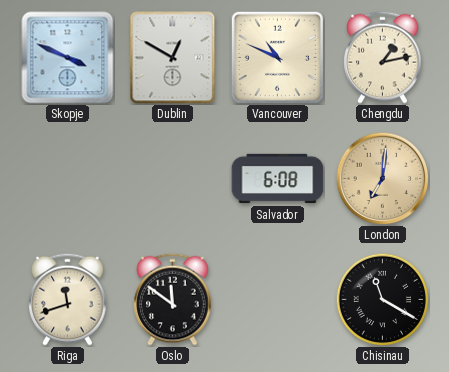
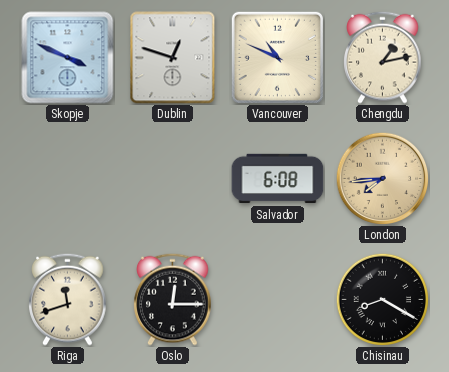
Dublin: 12:50 -> 12:48 (173, 58)
London: 7:01 -> 7:44 (382, 178)
Oslo: 11:51 -> 12:15 (173, 299)
Chisinau: 11:20 -> 8:20 (382, 299)
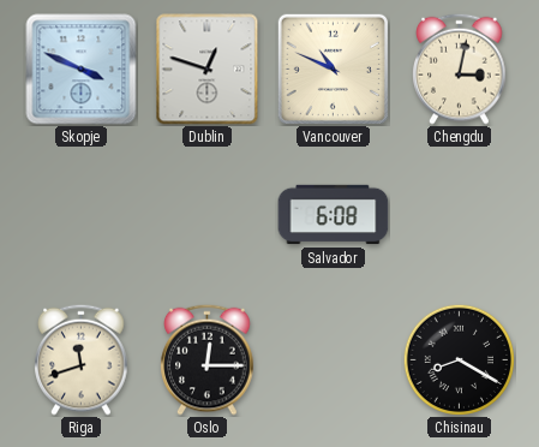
Chengdu: 1:13 -> 3:02 (460, 68)
London: 7:44 -> none (382, 178)
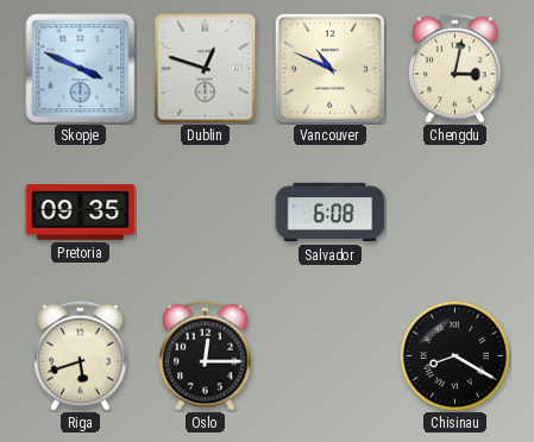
Pretoria: none -> 09:35 (81, 213)
Riga: 11:42 -> 5:42 (81, 355)
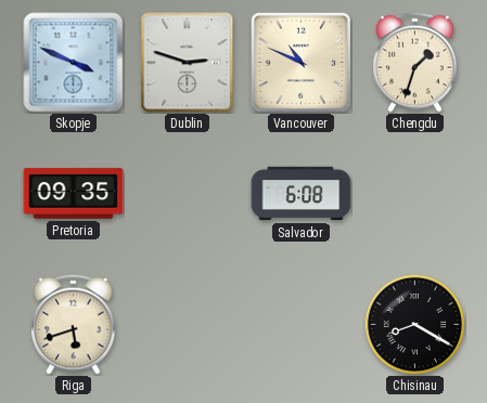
Dublin: 12:48 -> 2:48 (188, 63)
Chengdu: 3:02 -> 1:33 (415, 62)
Oslo: 12:15 -> none (206, 355)
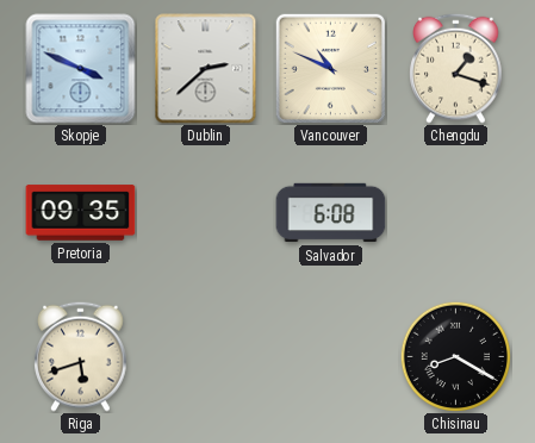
Dublin: 2:48 -> 2:38 (206, 69)
Chengdu: 1:33 -> 1:18 (456, 68)
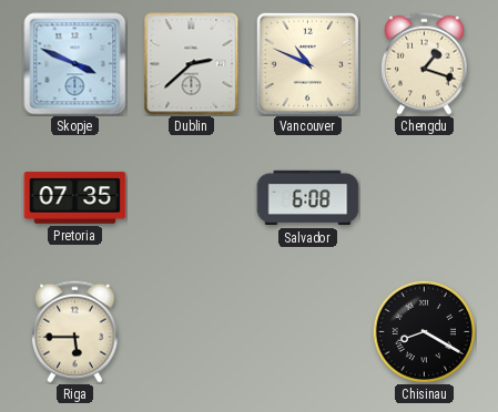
Pretoria: 09:35 -> 07:35 (75, 198)
Riga: 5:42 -> 5:45 (75, 331)
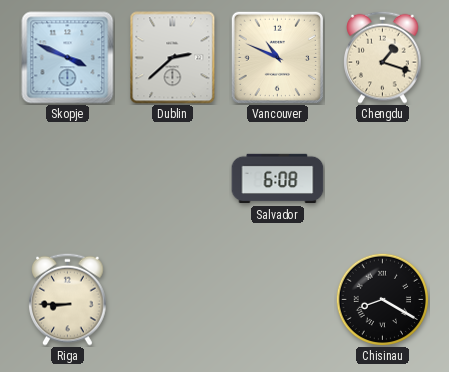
Pretoria: 07:35 -> none (75, 198)
Riga: 5:45 -> 8:45 (68, 299)
